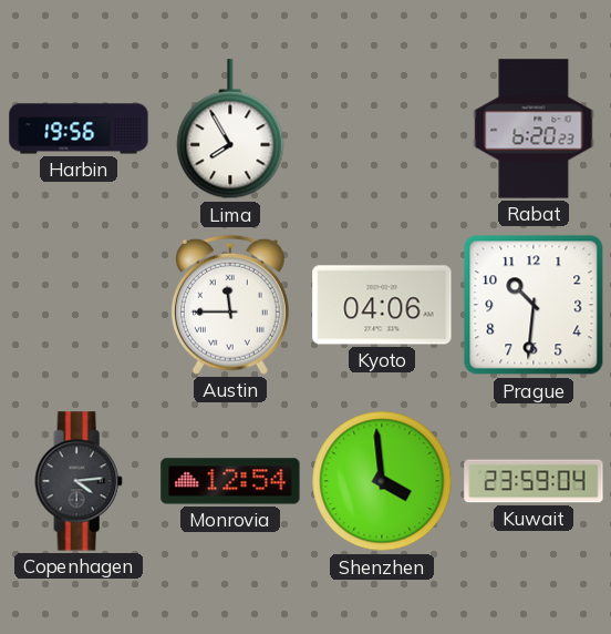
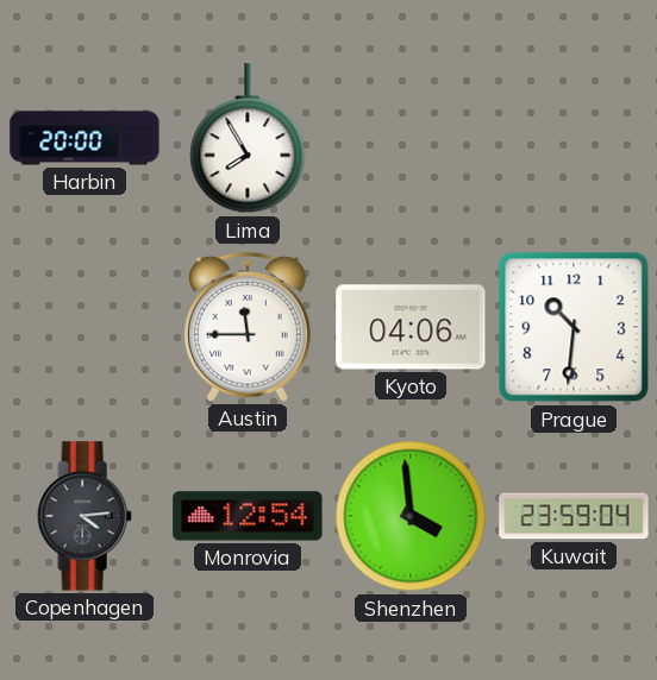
Harbin: 19:56 -> 20:00 (85, 138)
Rabat: 6:20 -> none (534, 129)
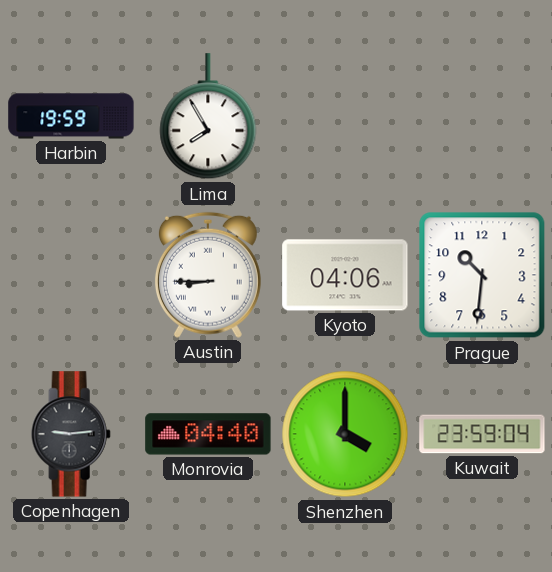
Harbin: 20:00 -> 19:59 (71, 116)
Austin: 11:45 -> 8:45 (208, 275)
Copenhagen: 4:14 -> 9:14 (71, 434)
Monrovia: 12:54 -> 04:40 (208, 434)
Shenzhen: 3:59 -> 4:00 (345, 434)
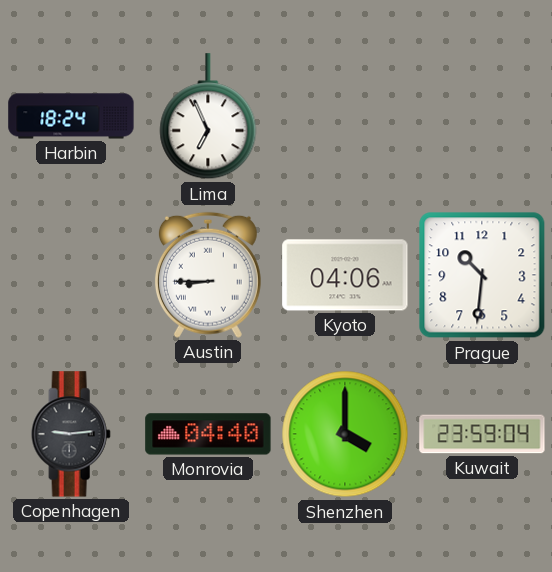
Harbin: 19:59 -> 18:24 (71, 116)
Lima: 7:55 -> 6:56 (208, 117)
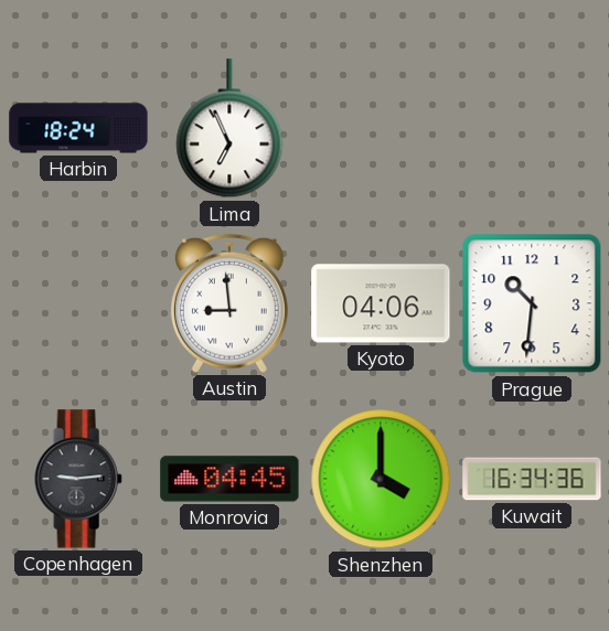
Austin: 8:45 -> 8:59 (229, 303)
Monrovia: 04:40 -> 04:45 (229, 479)
Kuwait: 23:59 -> 16:34 (532, 479)
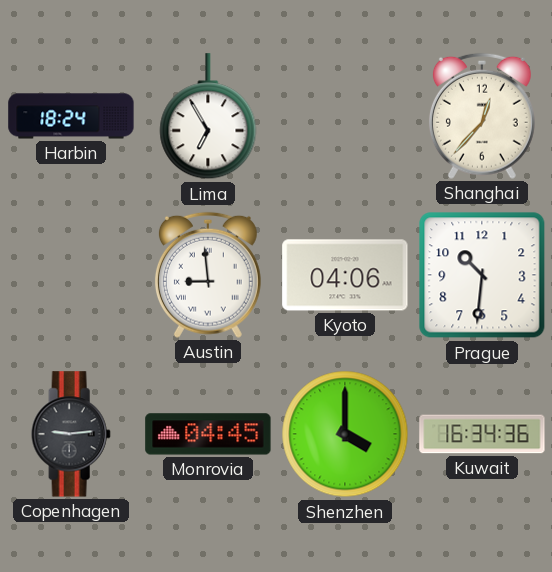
Lima: 6:56 -> 6:55 (208, 117)
Shanghai: none -> 12:37 (482, 116)
